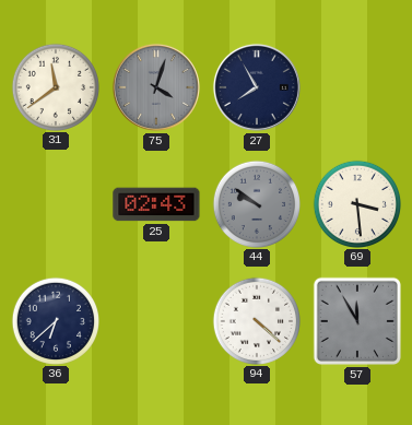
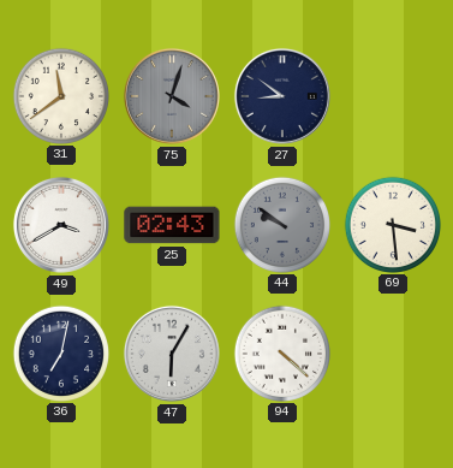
27: 7:55 -> 8:51 (282, 96)
49: none -> 3:40 (61, 225)
36: 6:38 -> 7:02 (60, 353)
47: none -> 6:05 (172, 354)
57: 11:55 -> none (357, 321)
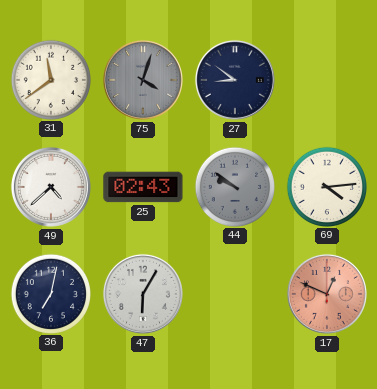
49: 3:40 -> 4:38 (51, 187)
69: 3:29 -> 4:14 (326, 186)
94: 4:22 -> none (281, 353)
17: none -> 12:49 (327, 294)
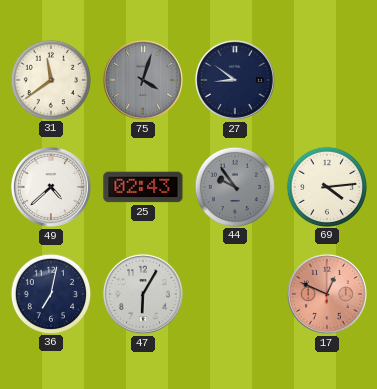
44: 9:51 -> 9:54 (234, 186)
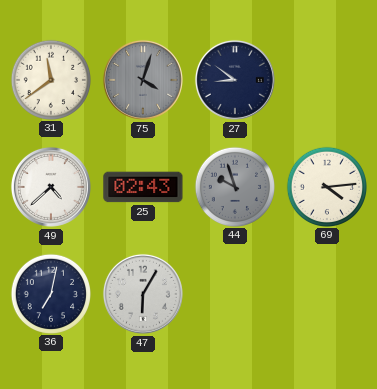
44: 9:54 -> 9:57 (234, 186)
17: 12:49 -> none (327, 294)
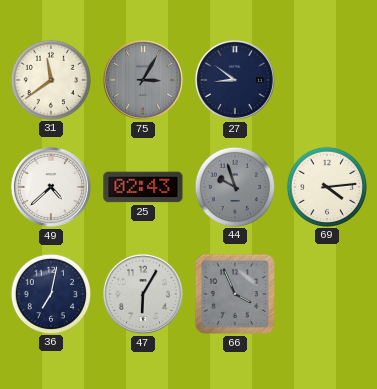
75: 4:03 -> 3:05 (143, 80)
66: none -> 3:56 (235, 294)
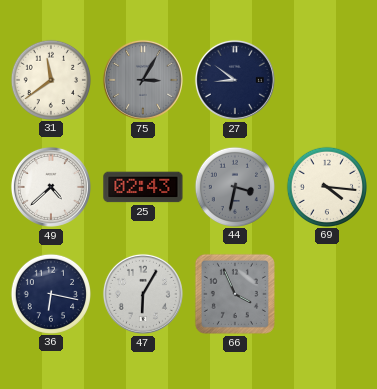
44: 9:57 -> 3:32 (234, 186)
69: 4:14 -> 4:16 (326, 186)
36: 7:02 -> 6:17 (50, 293)
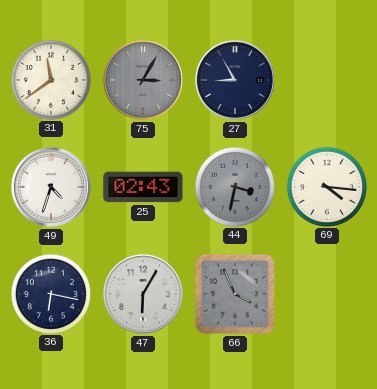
27: 8:51 -> 8:55 (235, 80)
49: 4:38 -> 4:33 (51, 187)
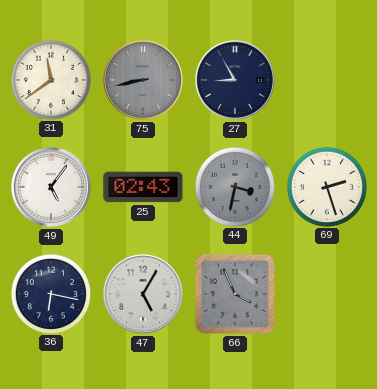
75: 3:05 -> 8:43 (143, 80)
49: 4:33 -> 5:06 (51, 187)
69: 4:16 -> 2:27 (326, 186)
47: 6:05 -> 5:05 (143, 294)
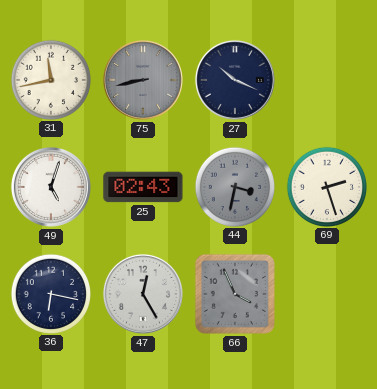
31: 11:39 -> 11:43 (50, 79)
27: 8:55 -> 10:19 (235, 80)
49: 5:06 -> 5:03 (51, 187)
47: 5:05 -> 12:25 (143, 294)
